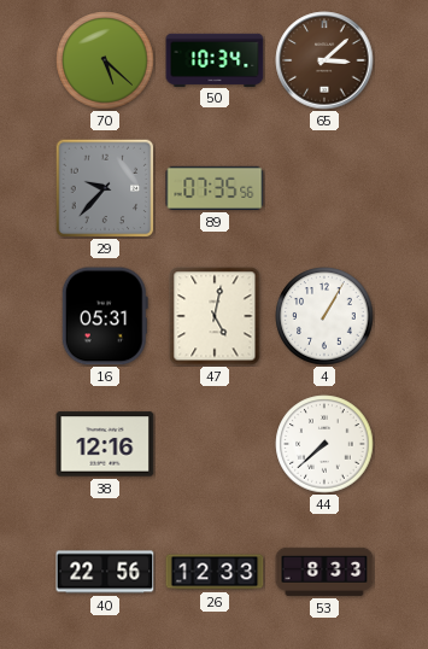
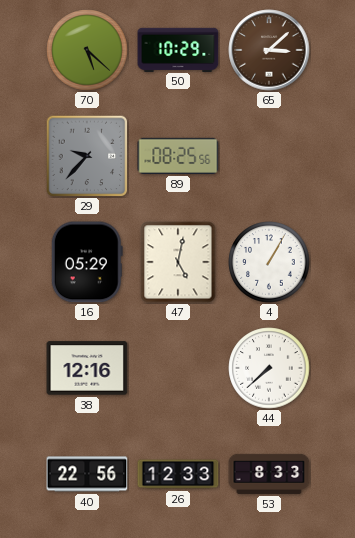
50: 10:34 -> 10:29 (178, 49)
89: 07:35 -> 08:25 (178, 156)
16: 05:31 -> 05:29 (87, 262)
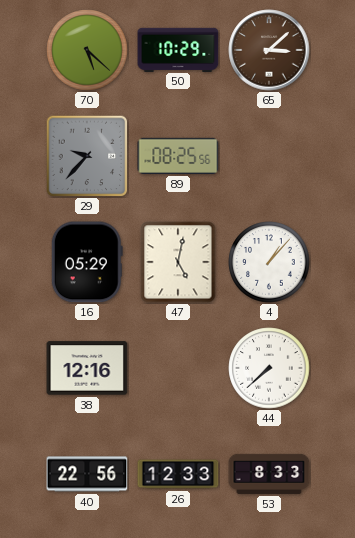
4: 1:05 -> 1:07 (269, 262)
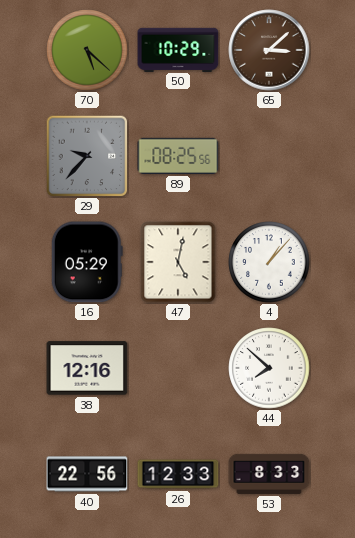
44: 7:38 -> 7:52 (269, 368)
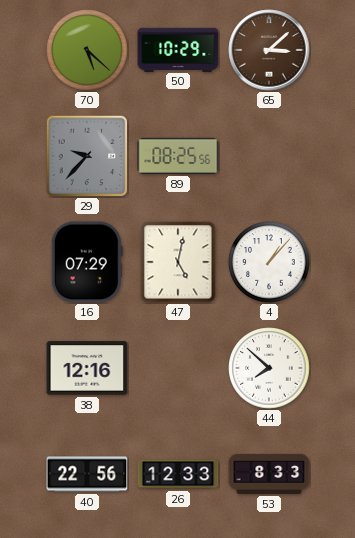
16: 05:29 -> 07:29 (87, 262)
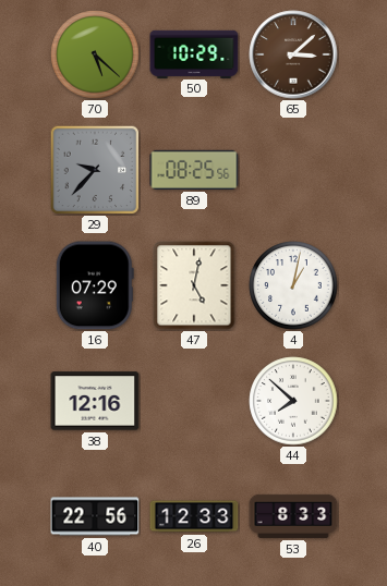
4: 1:07 -> 1:02 (293, 285)
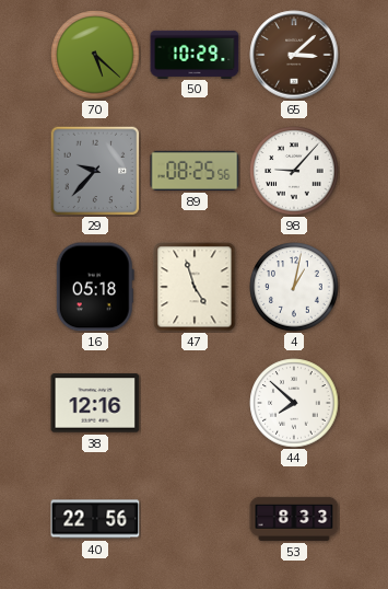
98: none -> 9:07 (294, 171)
16: 07:29 -> 05:18 (95, 287)
47: 5:02 -> 4:57 (195, 287)
26: 12:33 -> none (194, 516)
